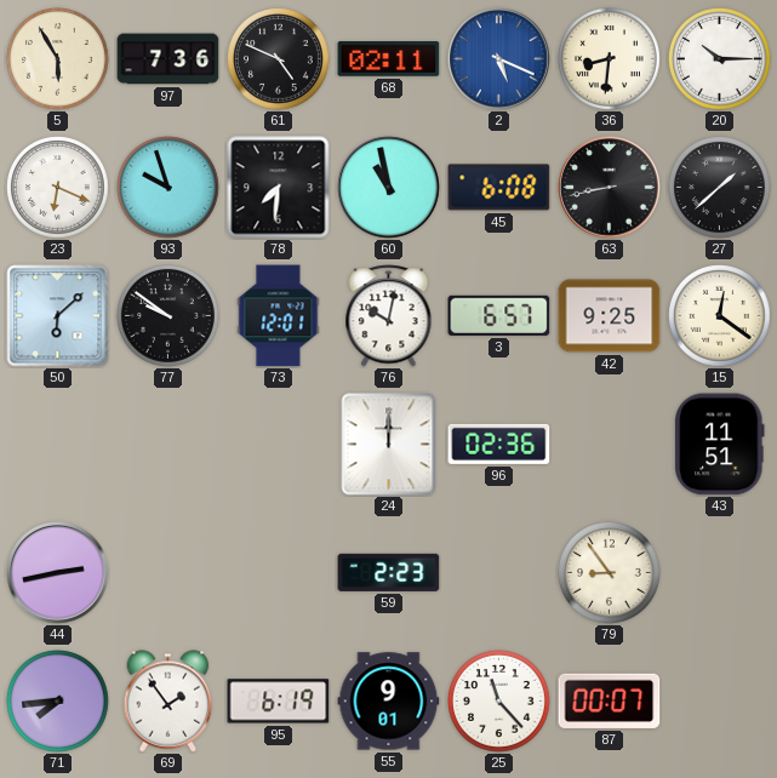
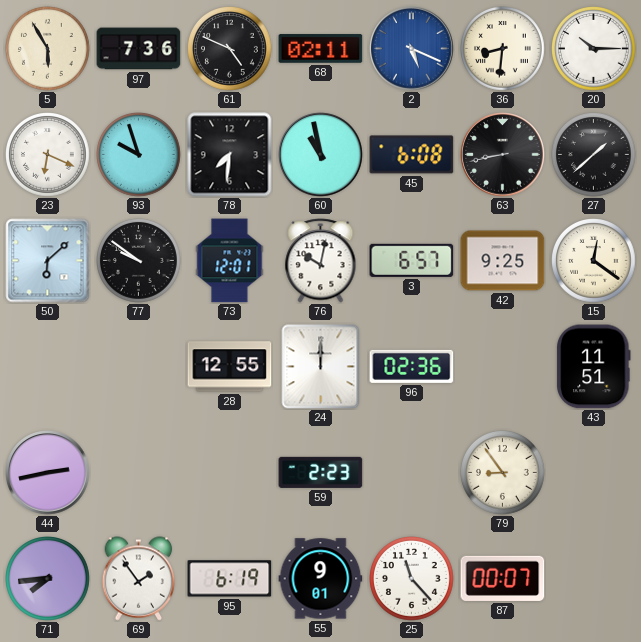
28: none -> 12:55 (230, 367)
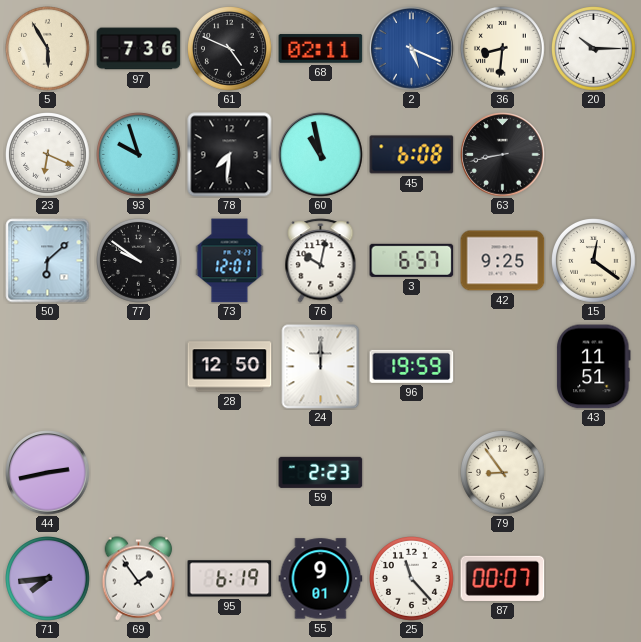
27: 1:38 -> none (594, 155)
28: 12:55 -> 12:50 (230, 367)
96: 02:36 -> 19:59 (412, 366)
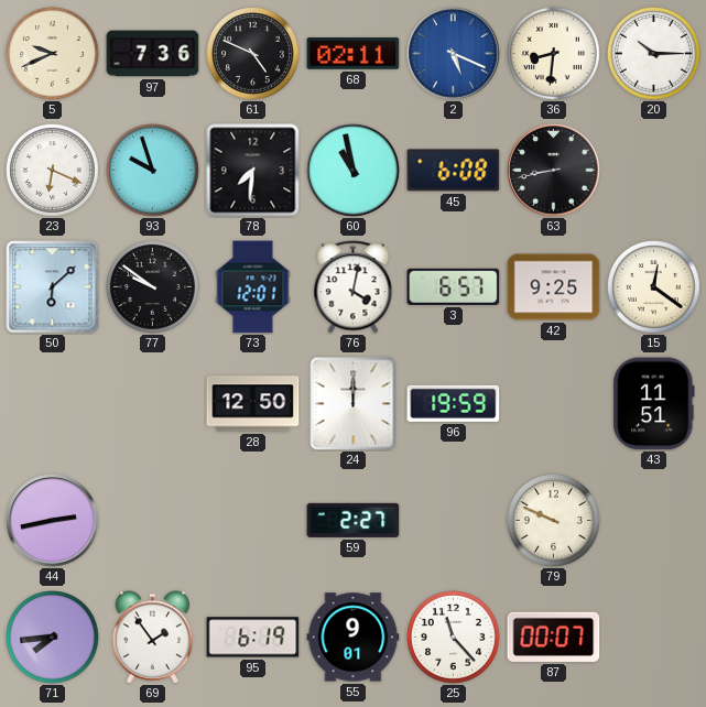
5: 5:55 -> 9:41 (53, 54)
76: 10:02 -> 4:02 (354, 287)
59: 2:23 -> 2:27 (354, 520)
79: 8:54 -> 9:49 (554, 521)
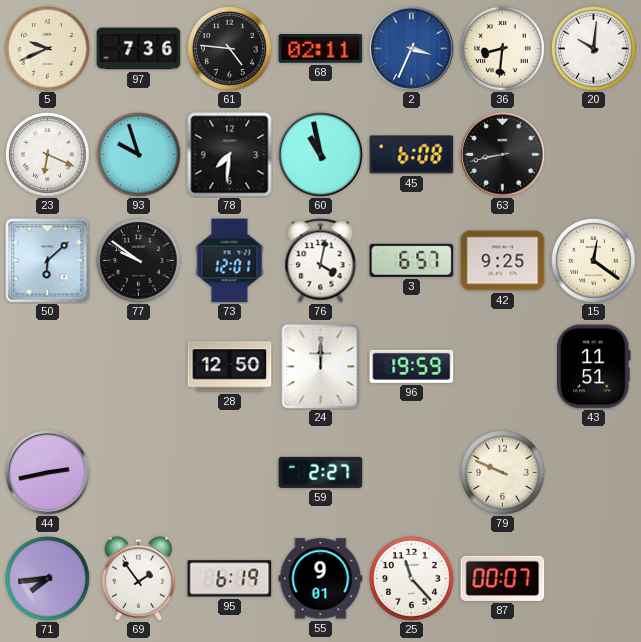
61: 4:49 -> 4:46 (230, 49)
2: 5:19 -> 3:34 (412, 49)
20: 10:15 -> 10:01 (594, 49)
